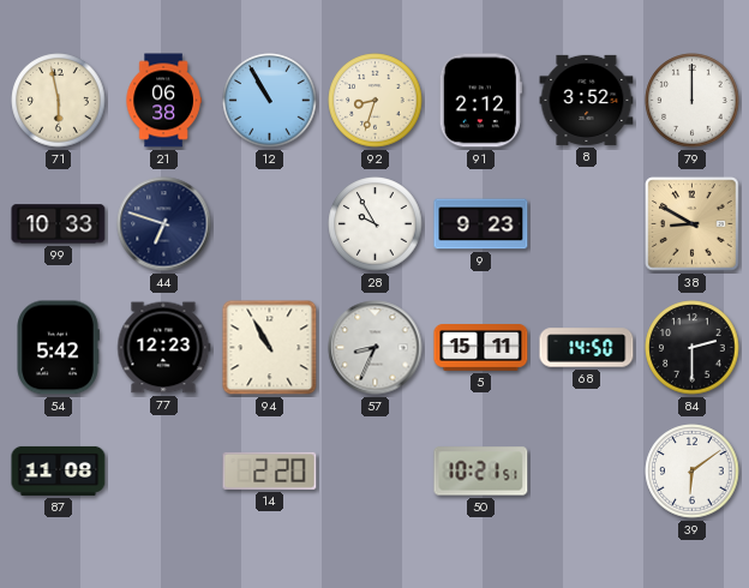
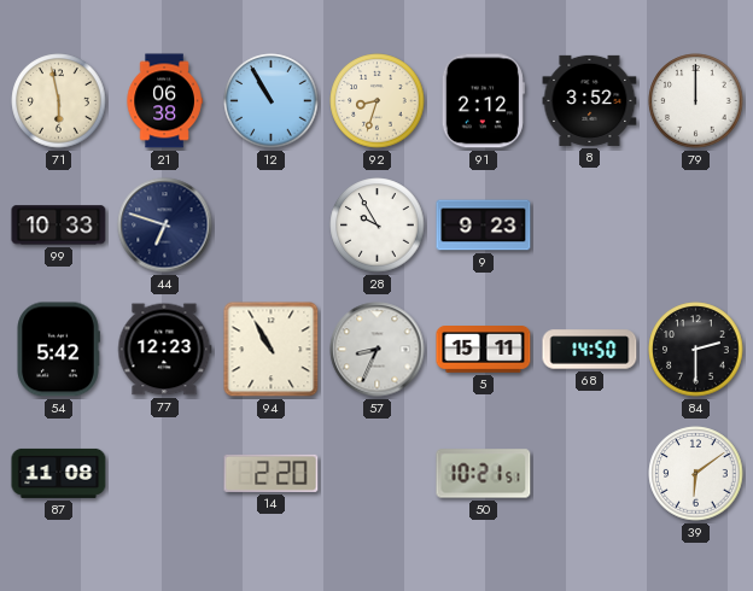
38: 8:50 -> none (693, 224)
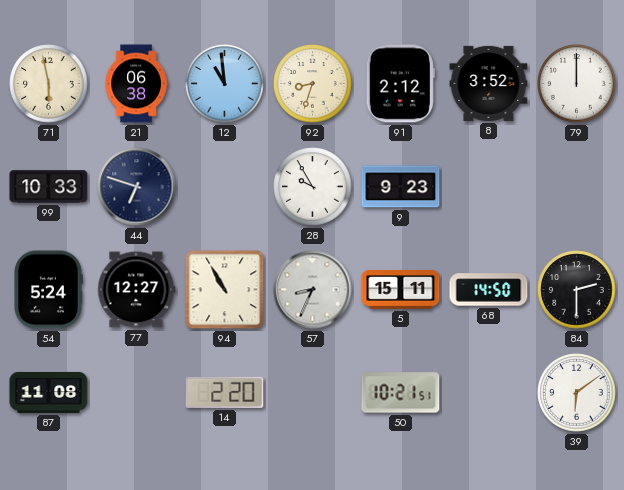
12: 10:55 -> 10:59 (225, 84)
54: 5:42 -> 5:24 (48, 290)
77: 12:23 -> 12:27 (137, 290)
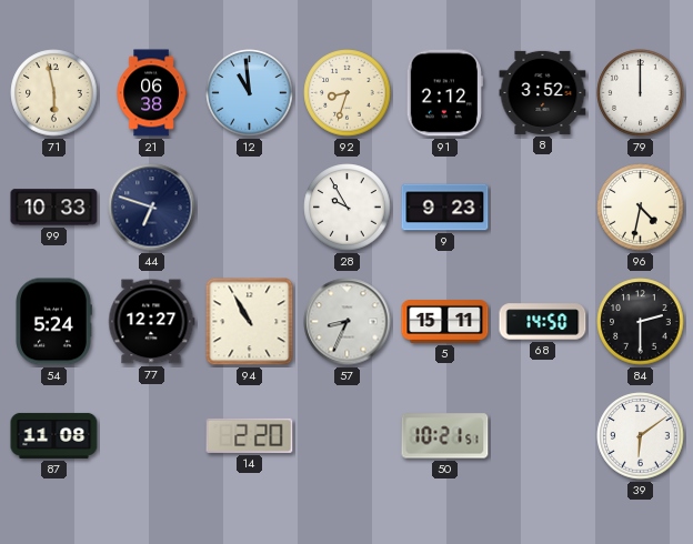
96: none -> 4:32 (641, 208)
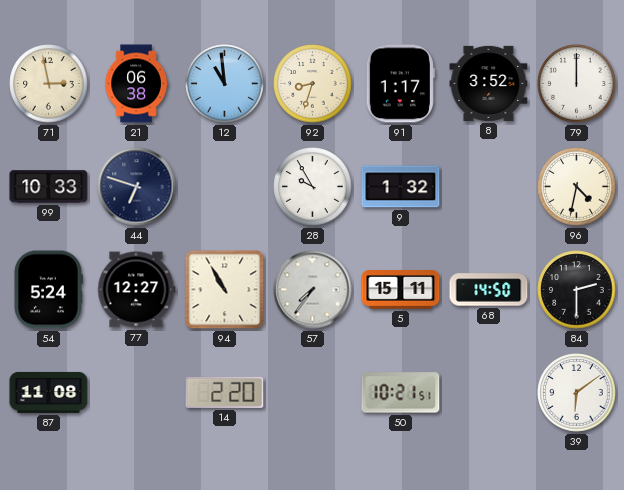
71: 5:58 -> 2:58 (49, 84)
91: 2:12 -> 1:17 (400, 84)
9: 9:23 -> 1:32 (401, 187)
57: 8:34 -> 7:36 (313, 290)
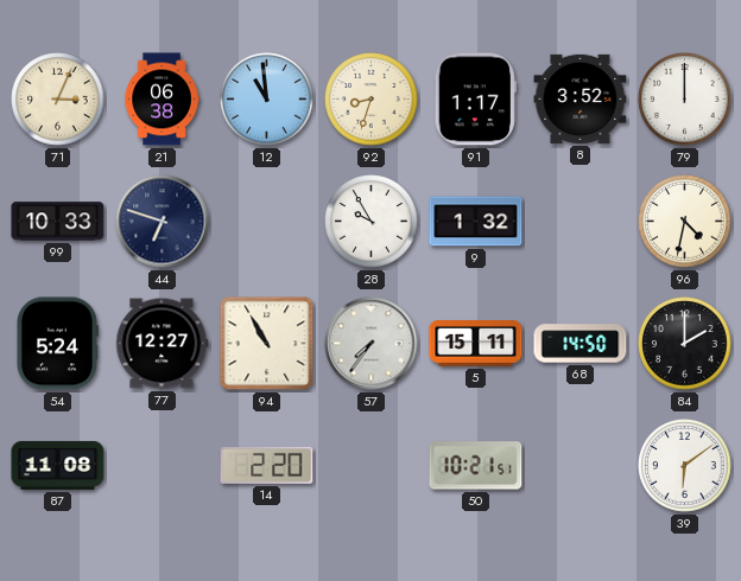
71: 2:58 -> 3:04 (58, 100)
84: 2:30 -> 2:00 (685, 344)
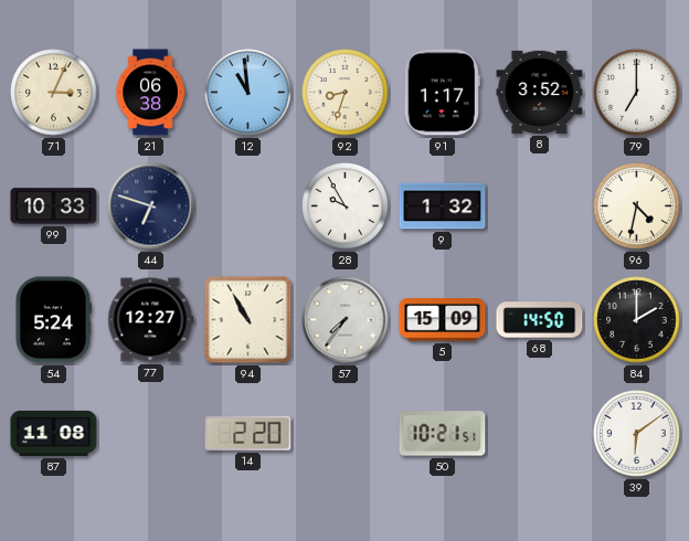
79: 12:00 -> 7:00 (637, 93)
5: 15:11 -> 15:09 (443, 320)
